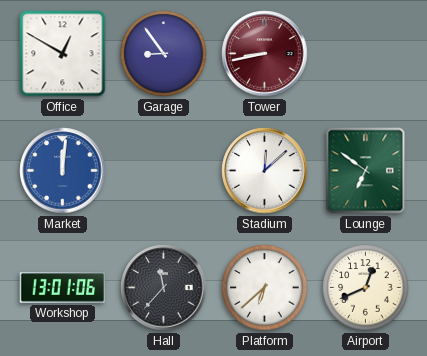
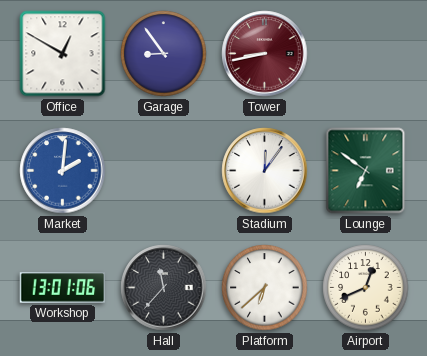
Market: 12:01 -> 2:01 (63, 171)
Stadium: 12:08 -> 12:06 (265, 171)
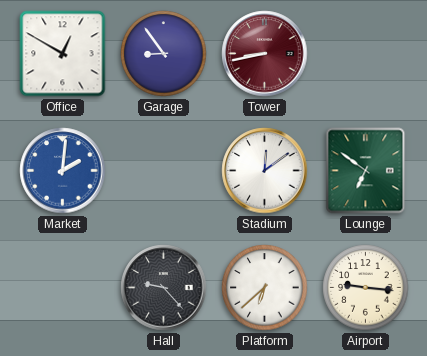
Stadium: 12:06 -> 12:09 (265, 171)
Workshop: 13:01 -> none (63, 288)
Hall: 11:37 -> 9:23 (164, 288)
Airport: 12:41 -> 9:16 (366, 288)
